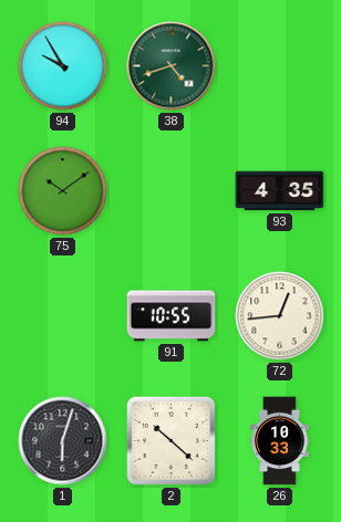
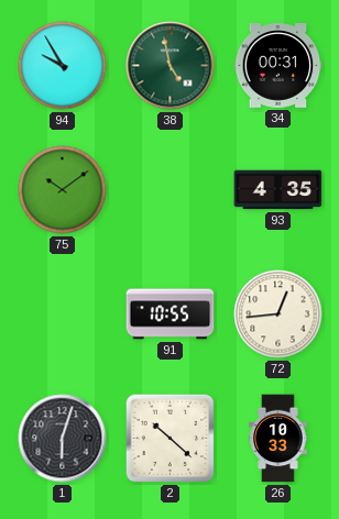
38: 4:42 -> 4:58 (171, 66)
34: none -> 00:31 (278, 66)
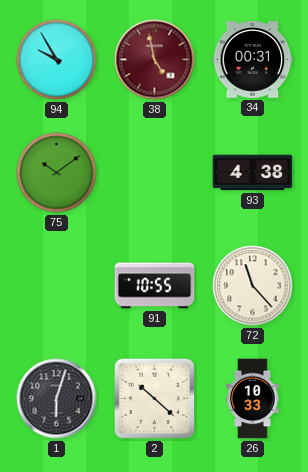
38 dial: green -> burgundy (155, 60)
93: 4:35 -> 4:38 (253, 173)
72: 12:44 -> 11:23 (253, 286)
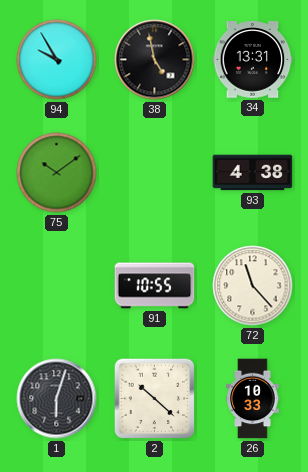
38 dial: burgundy -> black (155, 60)
34: 00:31 -> 13:31 (253, 60)
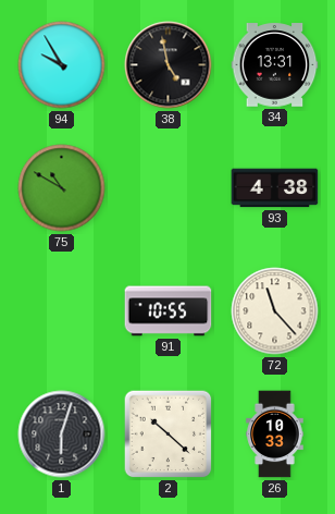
75: 10:09 -> 10:50 (62, 188)
